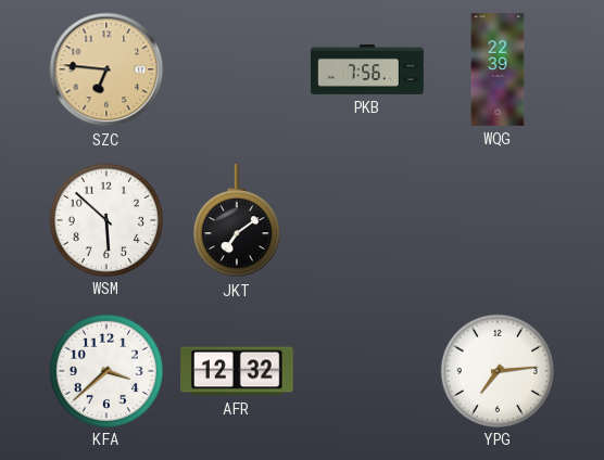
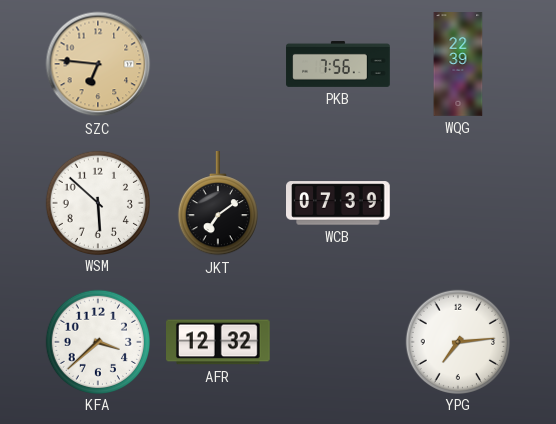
WCB: none -> 07:39 (338, 203)
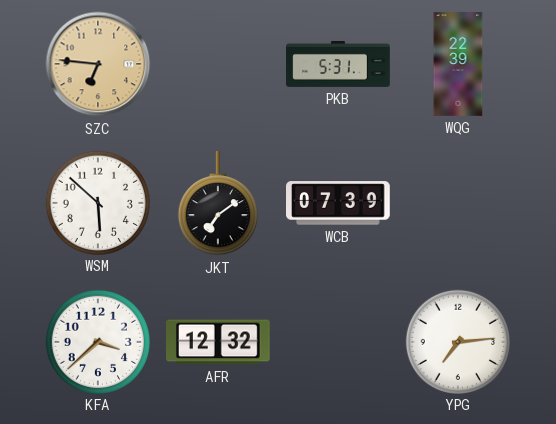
PKB: 7:56 -> 5:31 (338, 64)
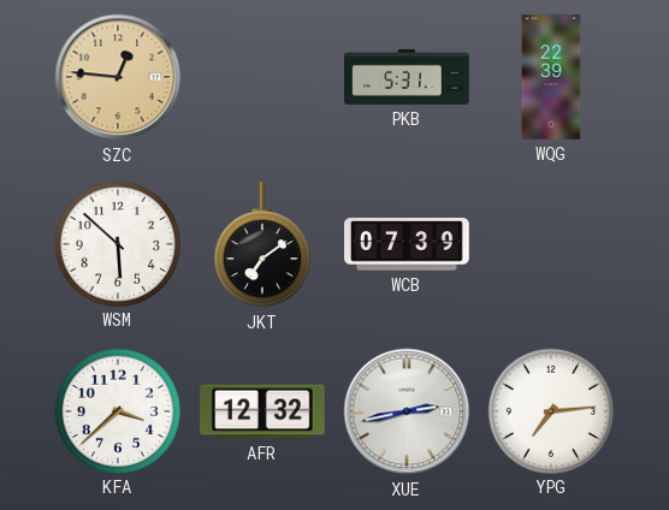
SZC: 6:46 -> 12:46 (118, 77)
XUE: none -> 2:43 (407, 411)
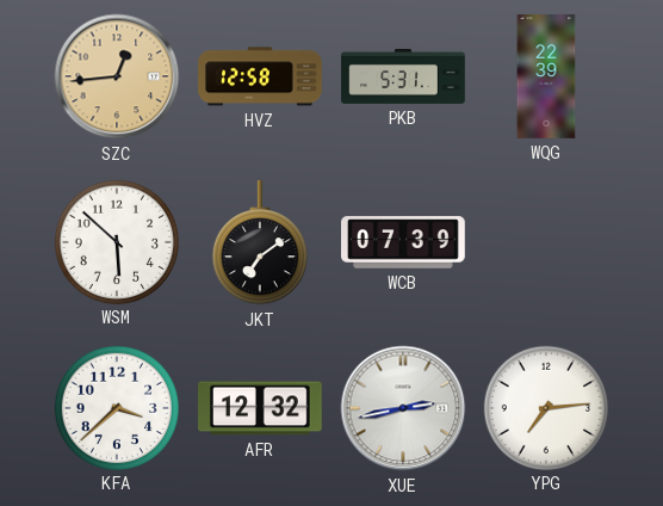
SZC: 12:46 -> 12:44 (117, 76)
HVZ: none -> 12:58 (260, 76)
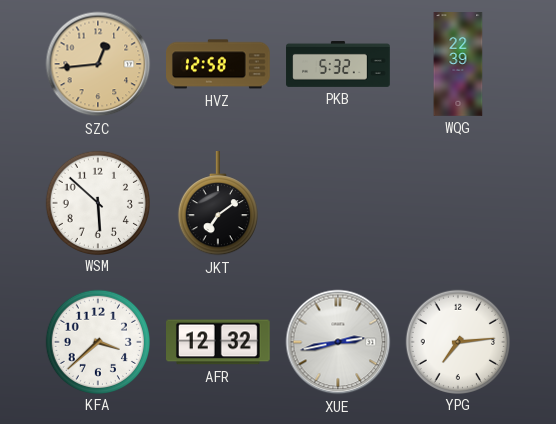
PKB: 5:31 -> 5:32 (338, 64)
WCB: 07:39 -> none (403, 242)
